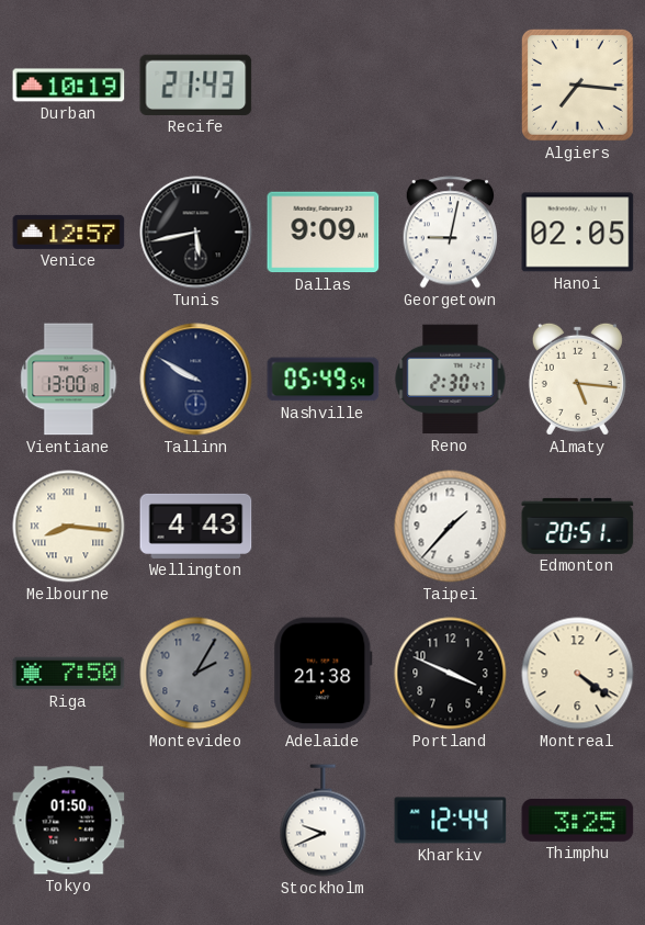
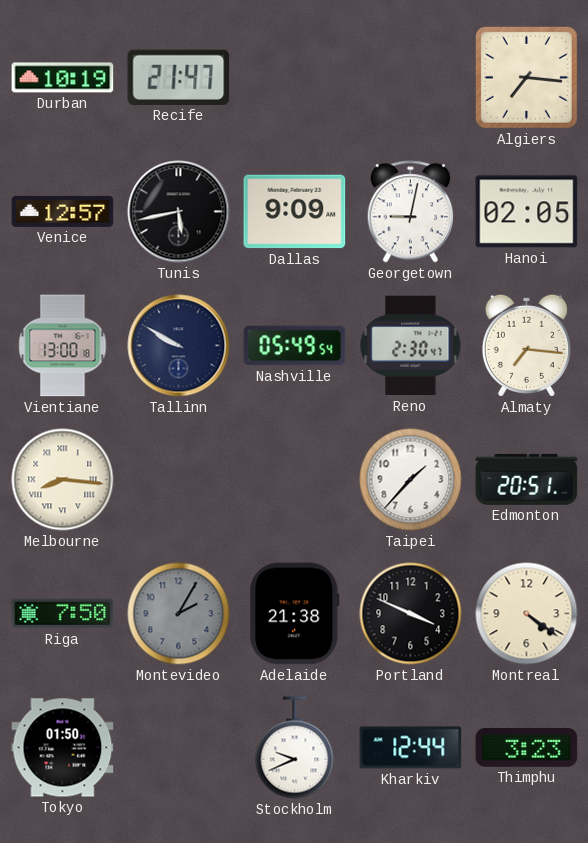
Recife: 21:43 -> 21:47 (179, 77)
Almaty: 5:16 -> 7:16 (526, 345)
Wellington: 4:43 -> none (196, 526)
Thimphu: 3:25 -> 3:23 (527, 747)
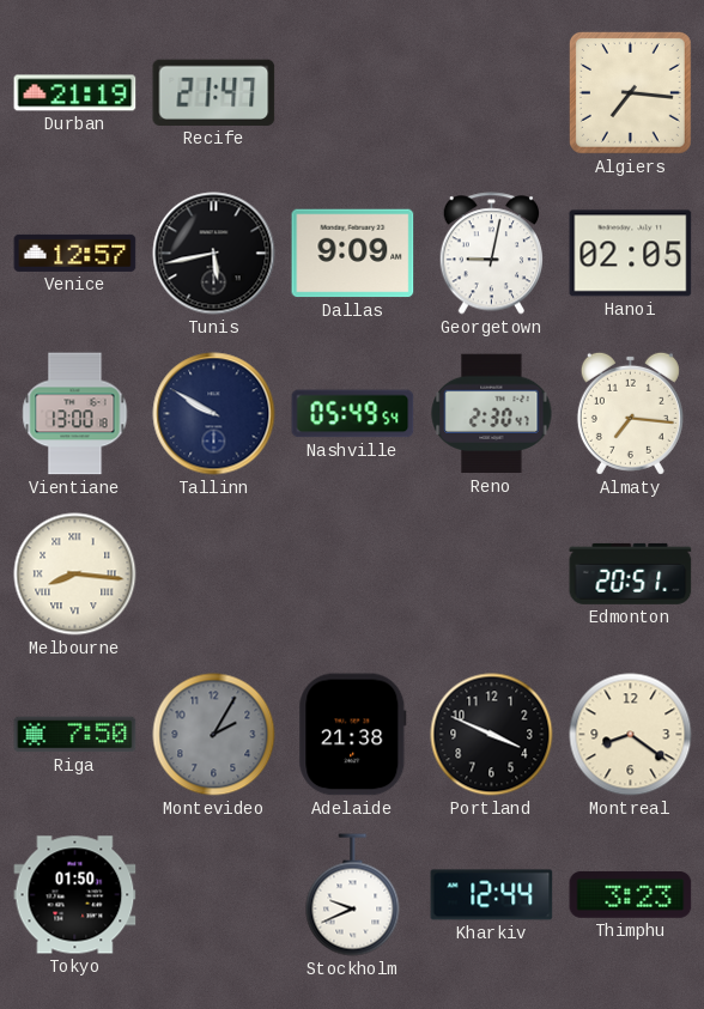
Durban: 10:19 -> 21:19 (75, 93)
Taipei: 1:37 -> none (411, 480)
Montreal: 4:21 -> 8:21 (631, 735)
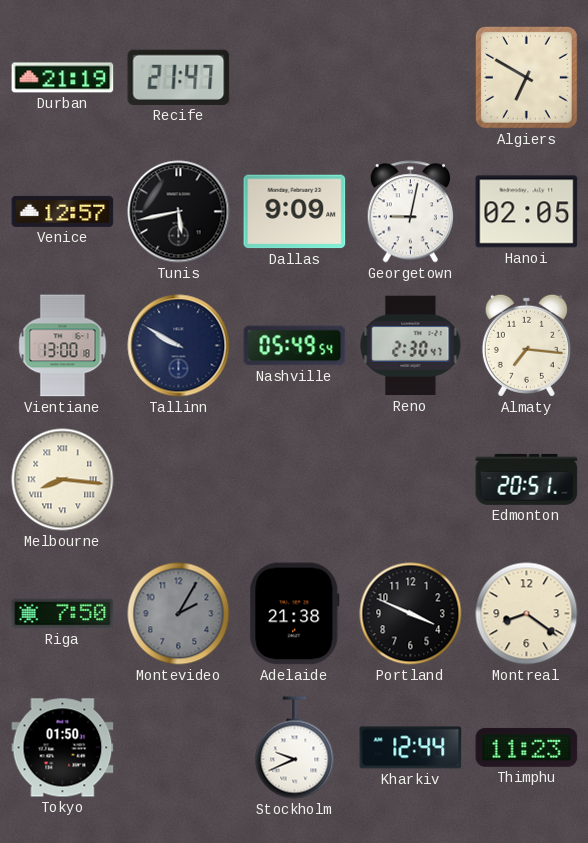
Algiers: 7:16 -> 6:50 (526, 77)
Thimphu: 3:23 -> 11:23 (527, 747)
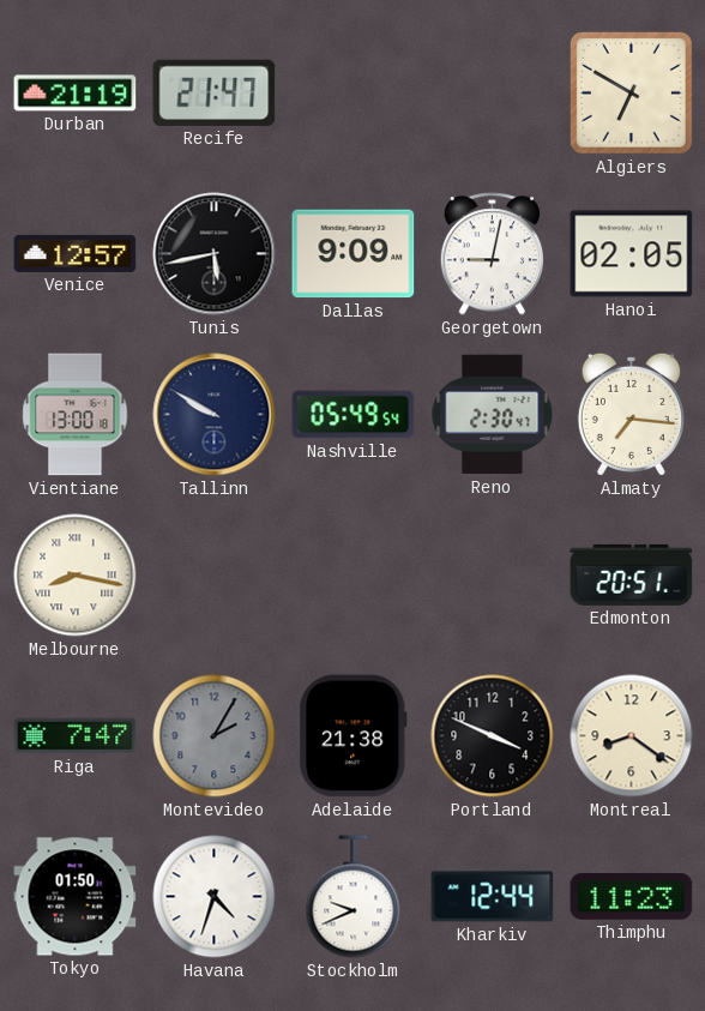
Melbourne: 8:16 -> 8:17 (76, 576)
Riga: 7:50 -> 7:47 (76, 736)
Havana: none -> 4:33 (215, 897)
